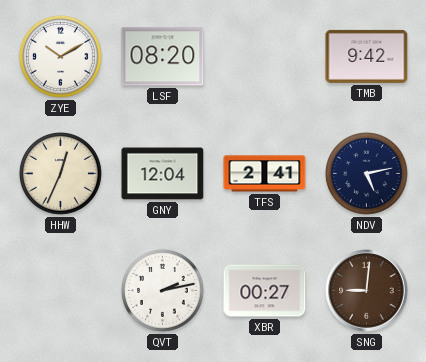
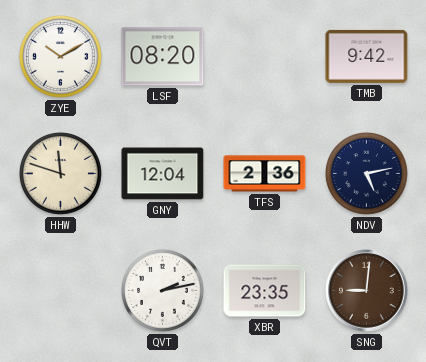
HHW: 12:34 -> 11:48 (60, 173)
TFS: 2:41 -> 2:36 (265, 174)
XBR: 00:27 -> 23:35 (265, 291)
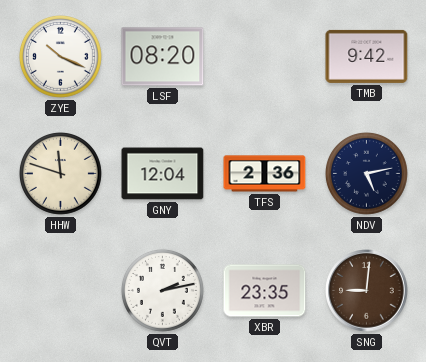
ZYE: 10:10 -> 10:19 (60, 56)
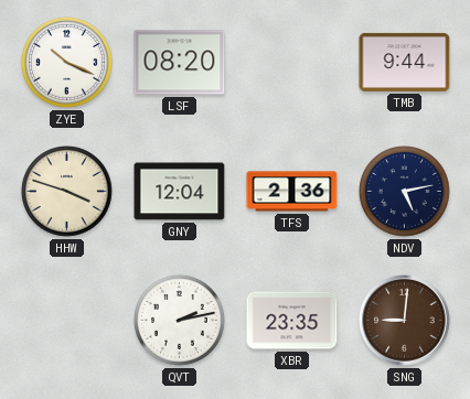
TMB: 9:42 -> 9:44 (405, 62)
HHW: 11:48 -> 3:48 (66, 191)
